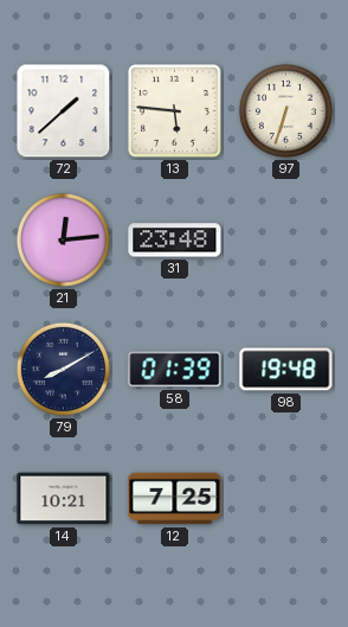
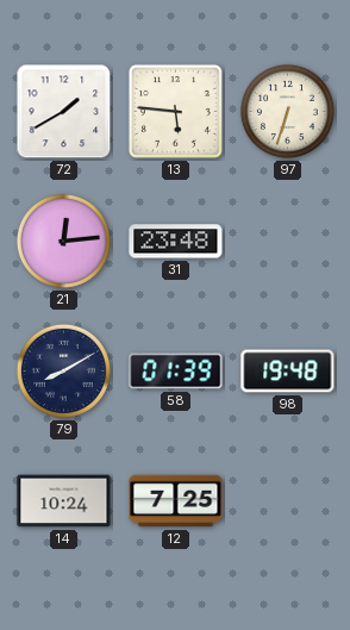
72: 1:38 -> 1:40 (64, 112)
14: 10:21 -> 10:24 (64, 501)
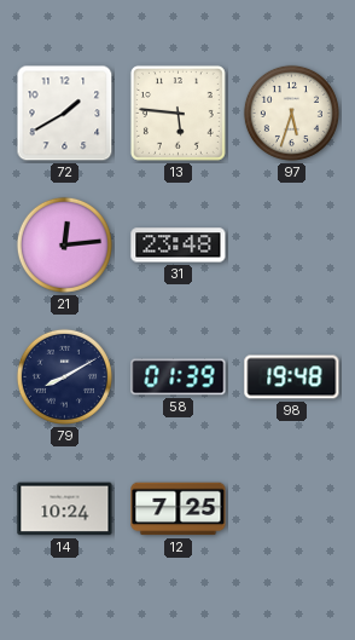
97: 6:33 -> 5:33 (291, 113)
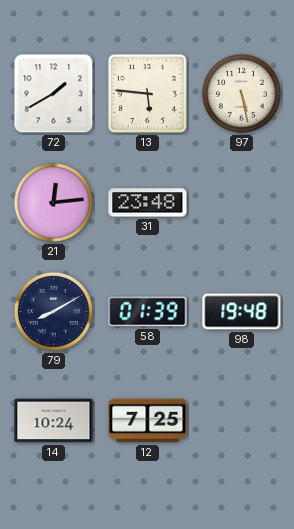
97: 5:33 -> 5:28 (241, 93)
